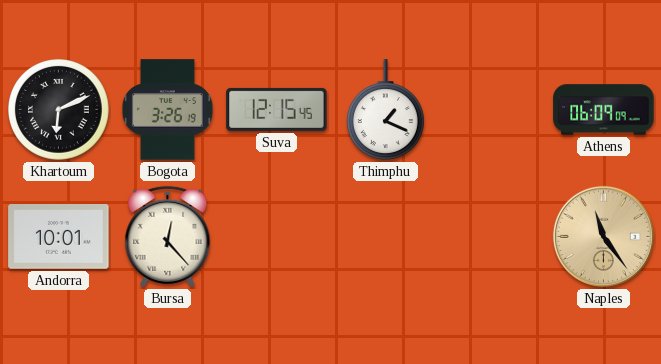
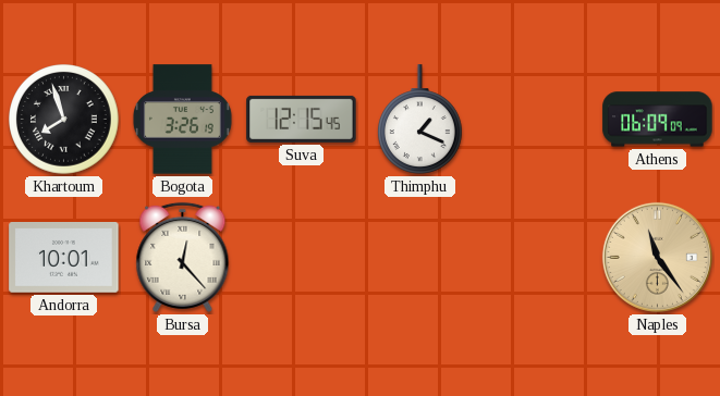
Khartoum: 6:11 -> 7:57 (64, 120)
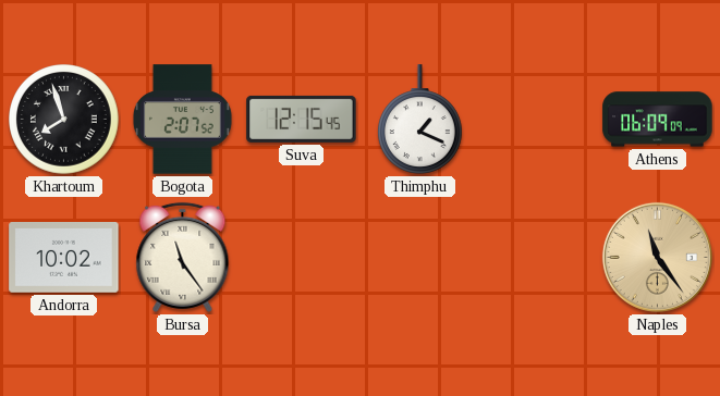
Bogota: 3:26 -> 2:07 (182, 120)
Andorra: 10:01 -> 10:02 (64, 258)
Bursa: 12:23 -> 11:24 (183, 257)
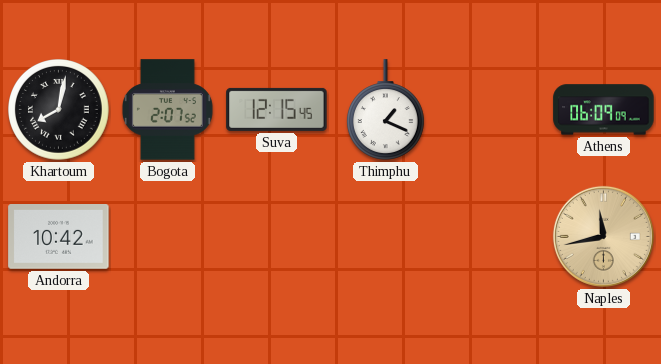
Khartoum: 7:57 -> 8:02 (59, 110)
Andorra: 10:02 -> 10:42 (59, 237)
Bursa: 11:24 -> none (183, 257)
Naples: 11:24 -> 11:43 (603, 236)
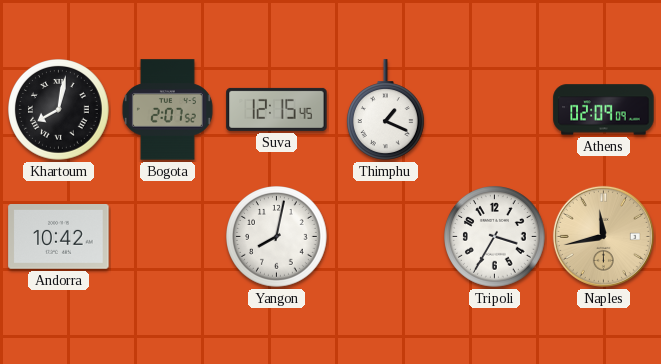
Athens: 06:09 -> 02:09 (604, 110)
Yangon: none -> 8:02 (277, 237)
Tripoli: none -> 3:35 (495, 237)
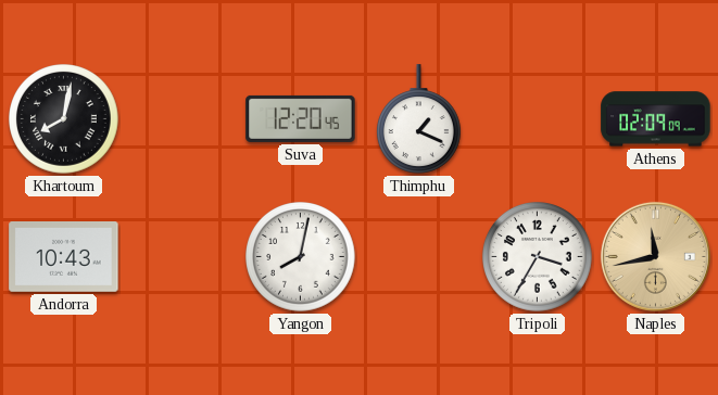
Bogota: 2:07 -> none (167, 110)
Suva: 12:15 -> 12:20 (301, 118)
Andorra: 10:42 -> 10:43 (64, 257)
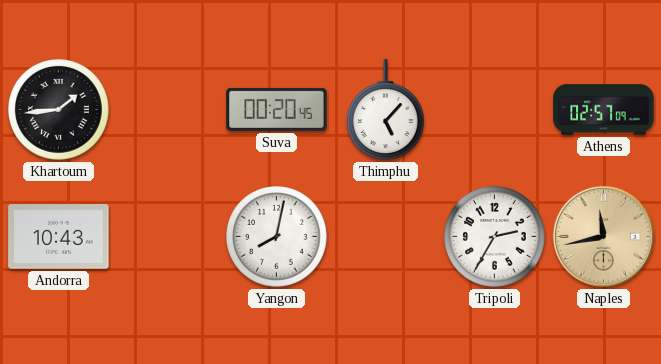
Khartoum: 8:02 -> 1:44 (59, 110)
Suva: 12:20 -> 00:20 (277, 109)
Thimphu: 1:19 -> 5:07 (385, 110)
Athens: 02:09 -> 02:57 (604, 110)
Tripoli: 3:35 -> 2:35 (495, 237)
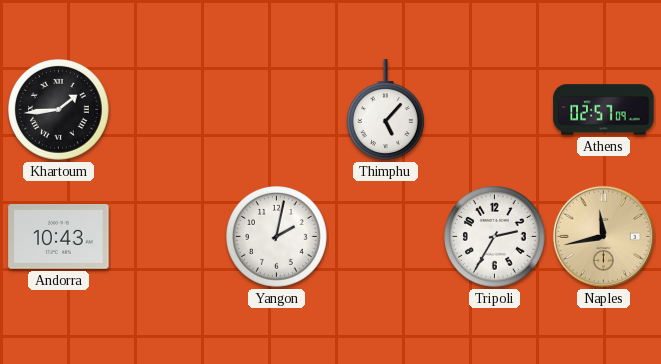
Suva: 00:20 -> none (277, 109)
Yangon: 8:02 -> 2:02 (277, 237)
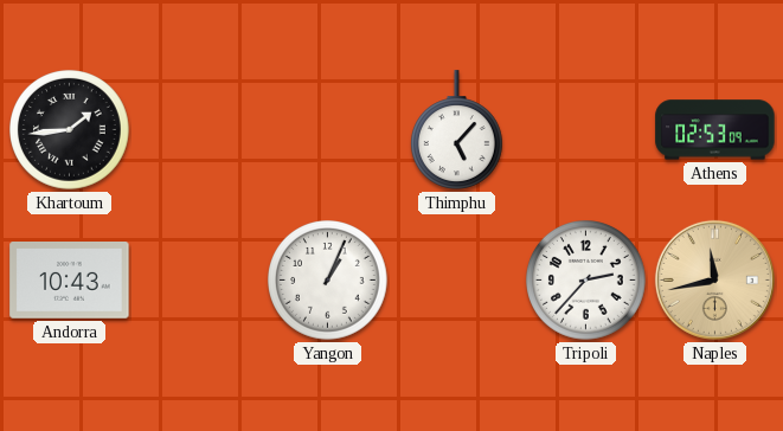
Athens: 02:57 -> 02:53 (715, 130)
Yangon: 2:02 -> 1:04 (328, 281)
Tripoli: 2:35 -> 2:37 (586, 281)
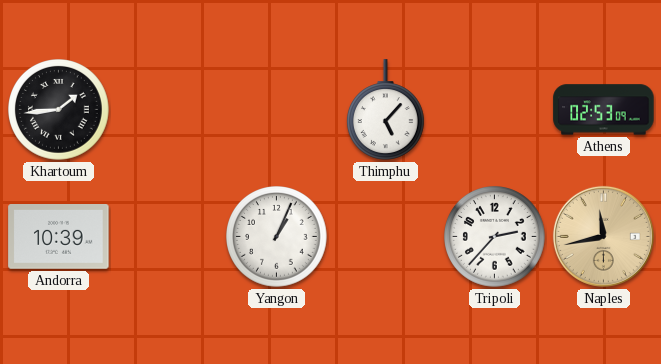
Andorra: 10:43 -> 10:39 (59, 237)
